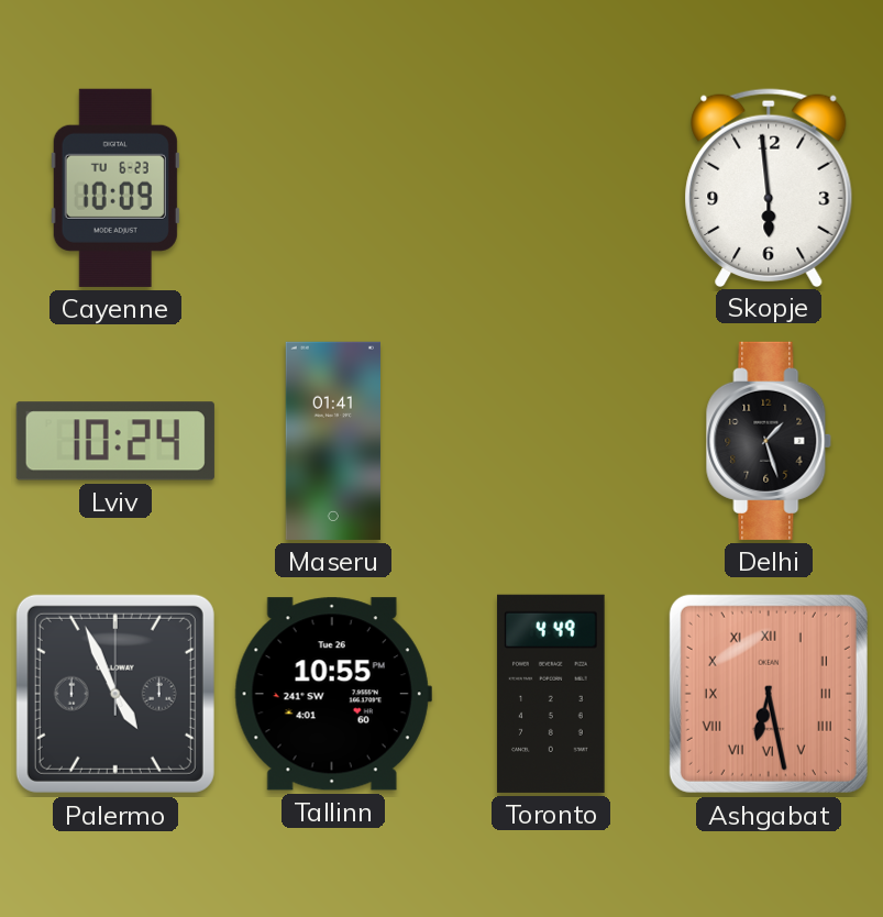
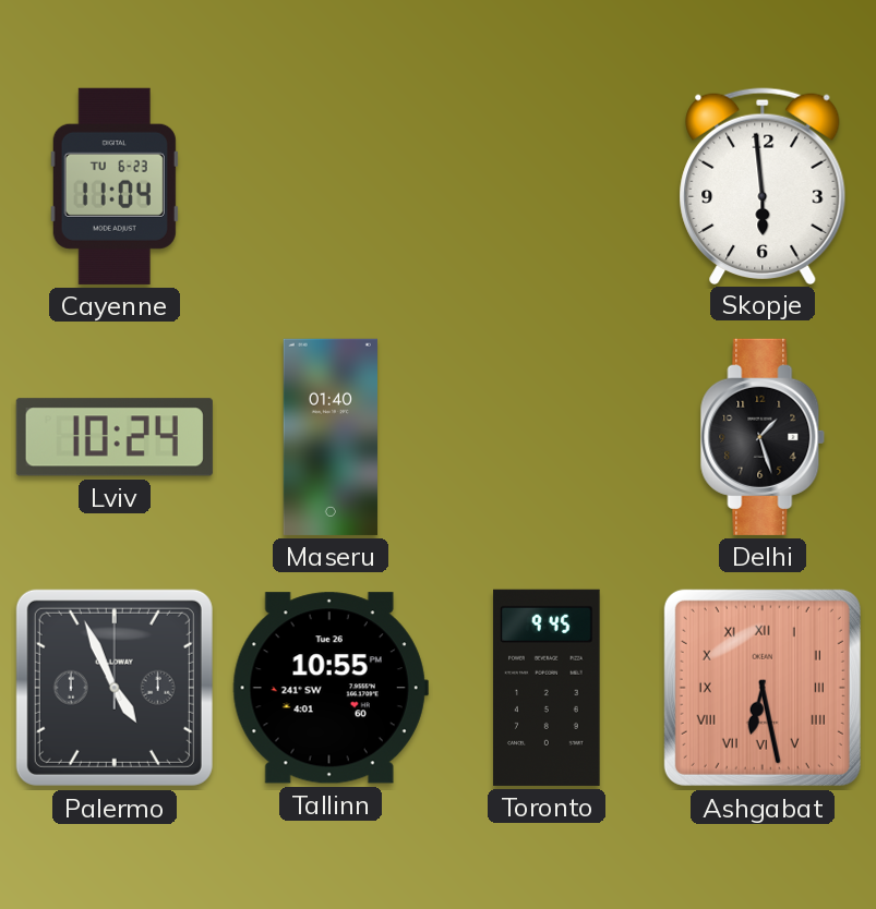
Cayenne: 10:09 -> 11:04 (115, 186)
Maseru: 01:41 -> 01:40 (331, 437)
Toronto: 4:49 -> 9:45 (547, 688)
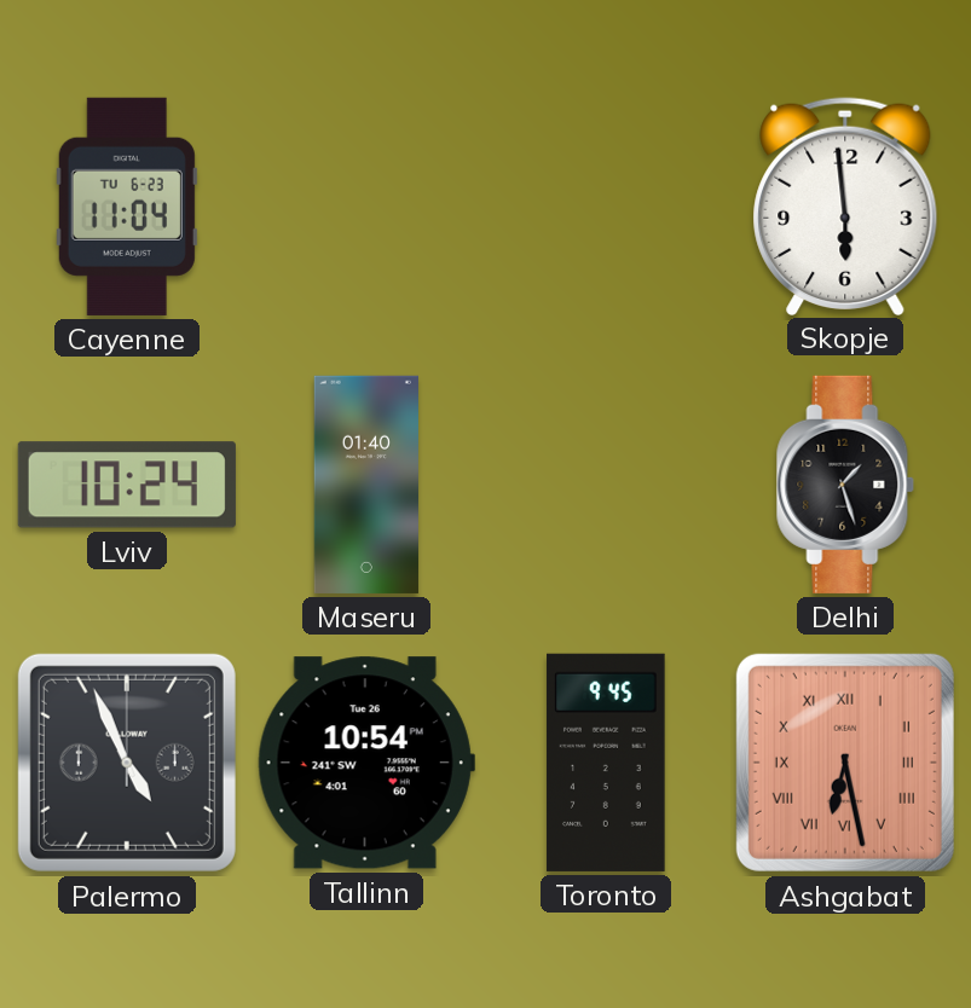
Tallinn: 10:55 -> 10:54 (366, 763)
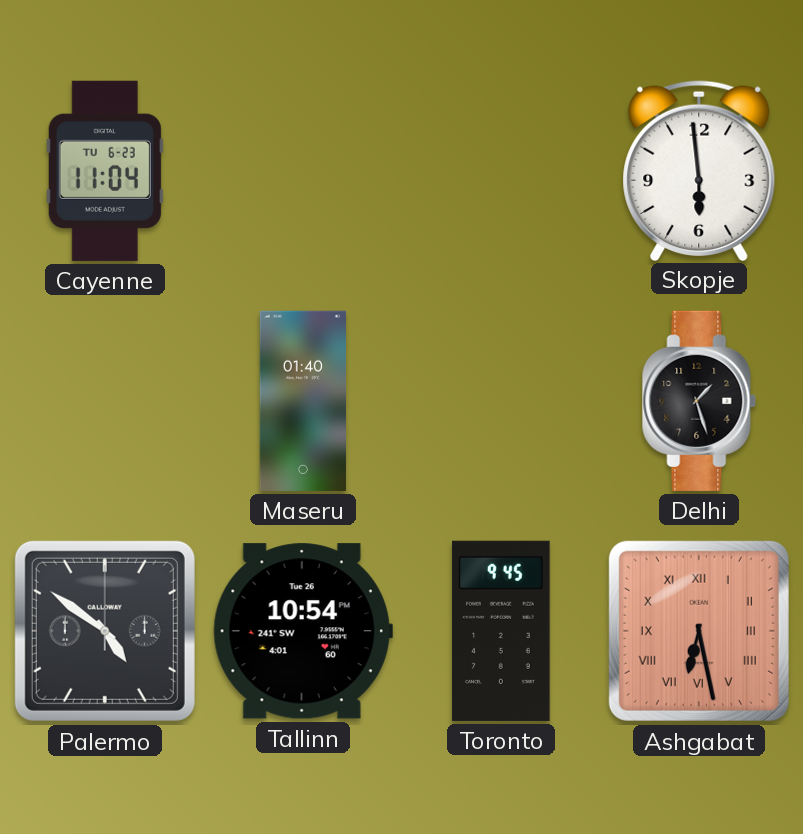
Lviv: 10:24 -> none (127, 485)
Palermo: 4:56 -> 4:51 (105, 631)
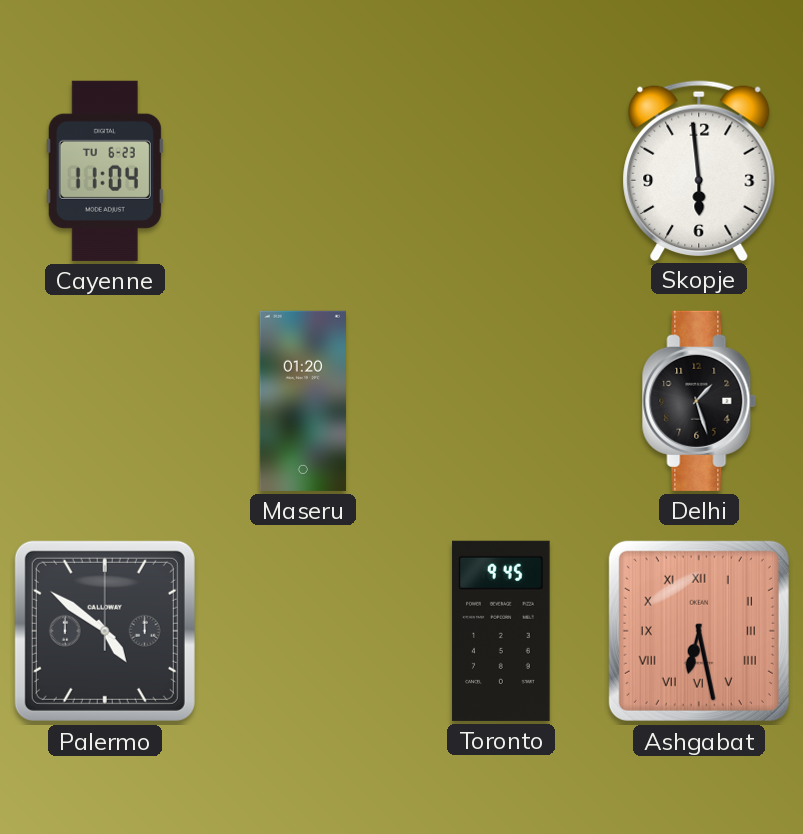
Maseru: 01:40 -> 01:20 (303, 401)
Tallinn: 10:54 -> none (303, 631)
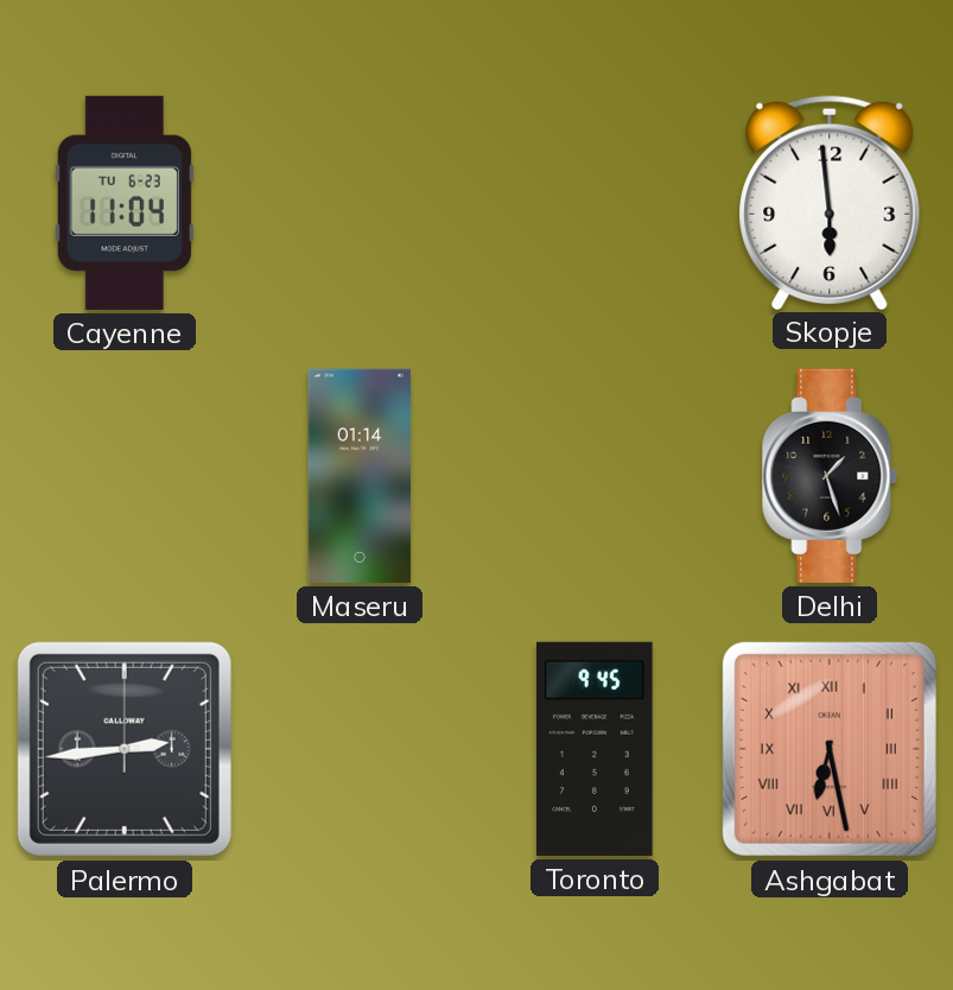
Maseru: 01:20 -> 01:14 (360, 476)
Palermo: 4:51 -> 2:44 (125, 749)
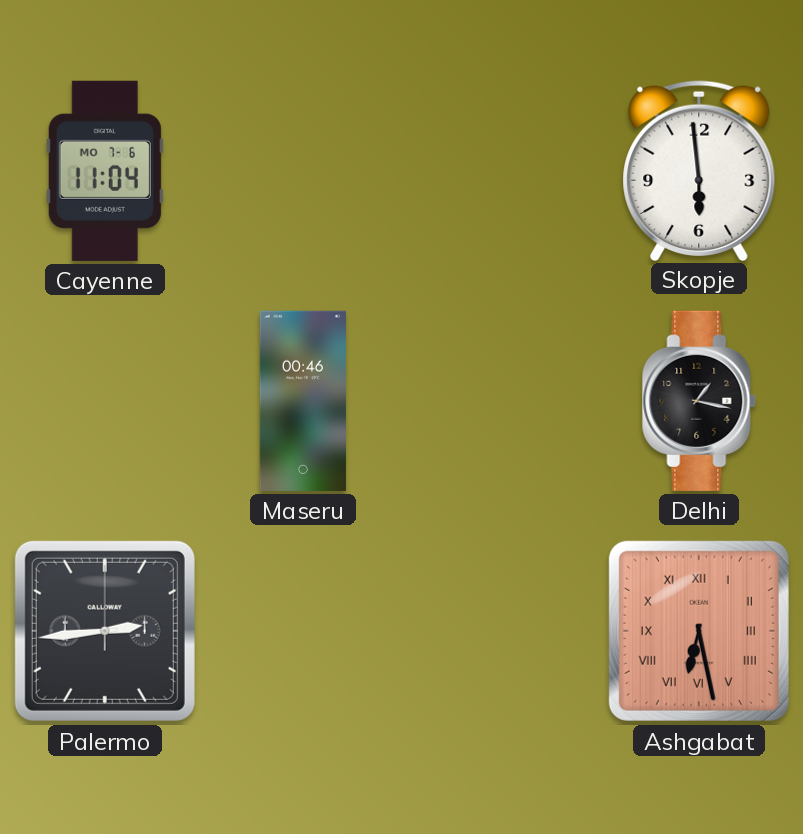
Cayenne date: TU 6-23 -> MO 7-6 (105, 171)
Maseru: 01:14 -> 00:46 (303, 401)
Delhi: 1:27 -> 1:17 (699, 401)
Toronto: 9:45 -> none (595, 749)
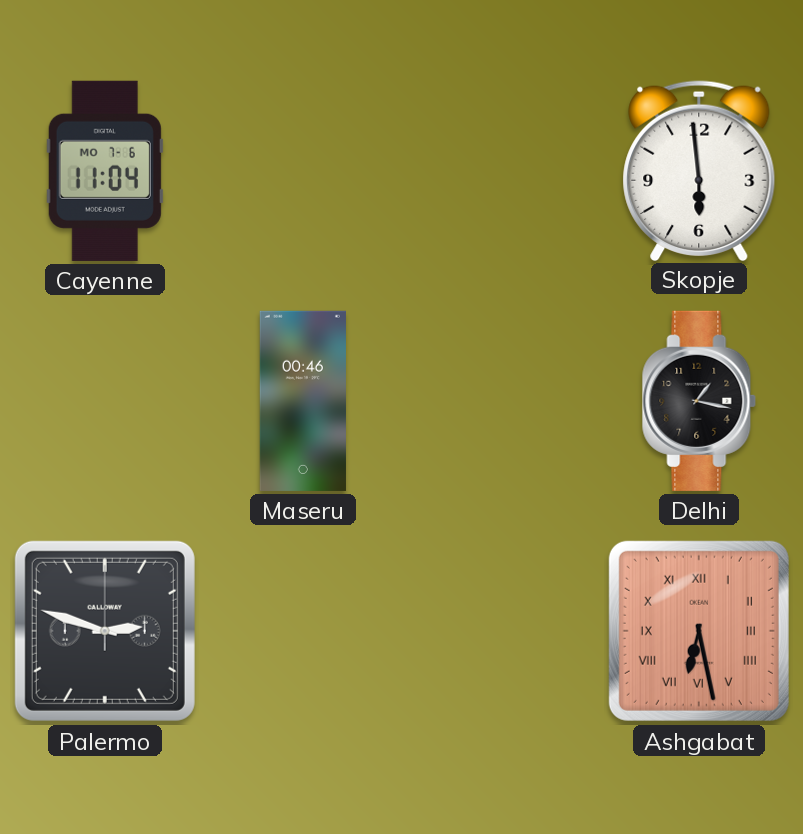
Palermo: 2:44 -> 2:48 (105, 631)
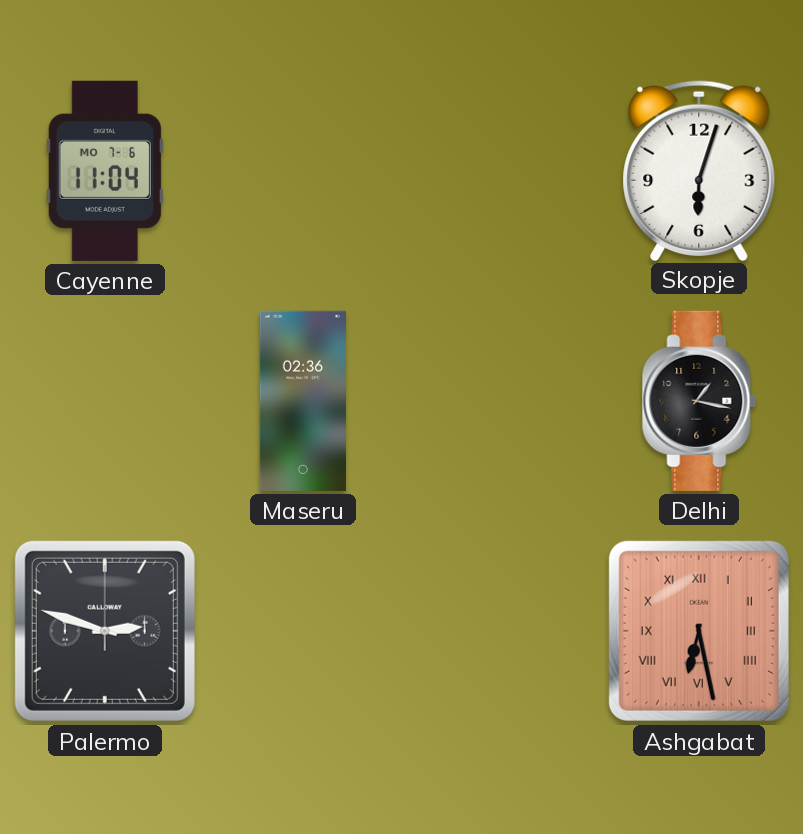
Skopje: 5:59 -> 6:03 (699, 170)
Maseru: 00:46 -> 02:36 (303, 401)
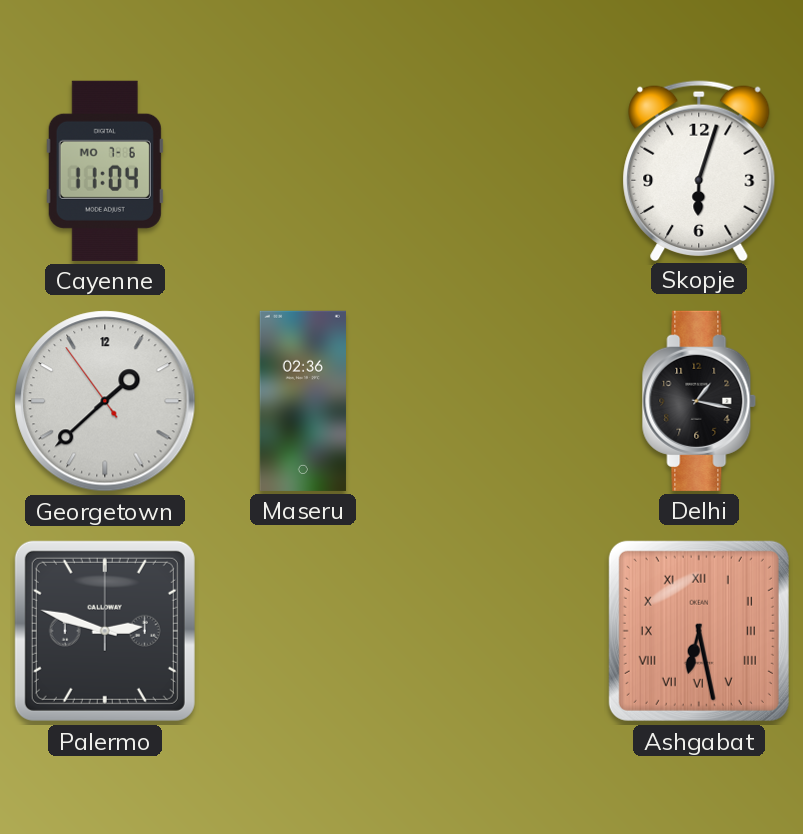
Georgetown: none -> 1:37 (105, 401)
